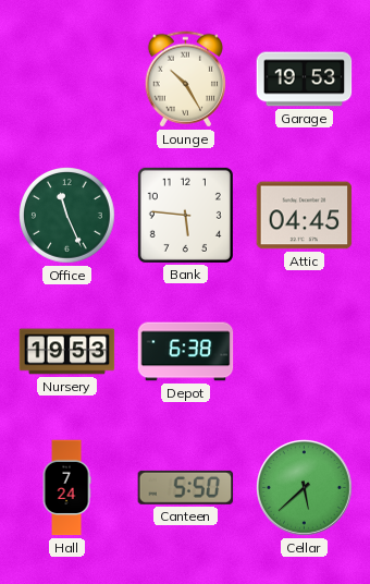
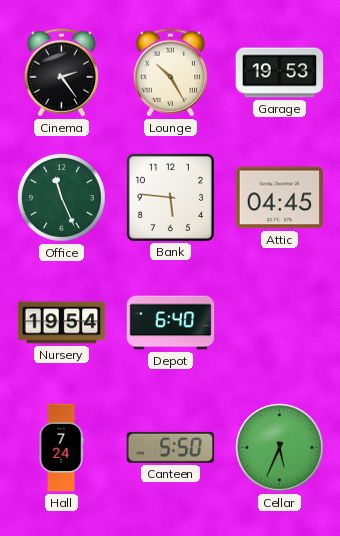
Cinema: none -> 2:24 (61, 73)
Nursery: 19:53 -> 19:54 (62, 323)
Depot: 6:38 -> 6:40 (171, 323)
Cellar: 5:38 -> 5:34 (280, 448)
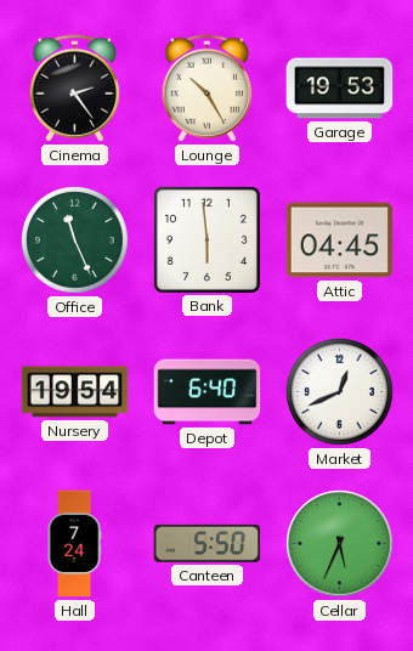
Bank: 5:46 -> 5:59 (206, 239)
Market: none -> 12:41 (340, 392)
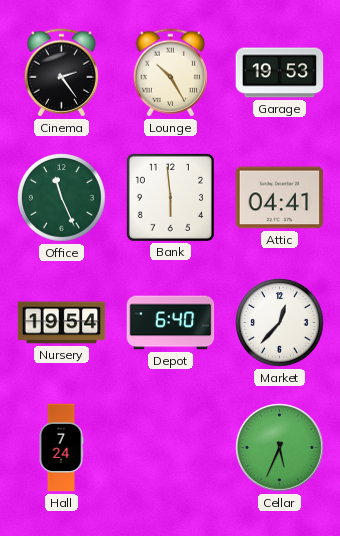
Attic: 04:45 -> 04:41 (280, 198)
Market: 12:41 -> 12:37 (280, 323)
Canteen: 5:50 -> none (208, 543)
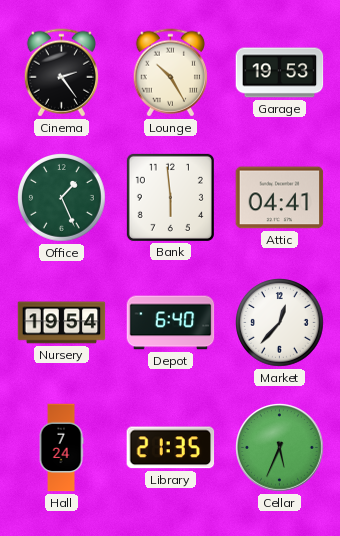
Office: 11:26 -> 1:26 (62, 198)
Library: none -> 21:35 (171, 448)
